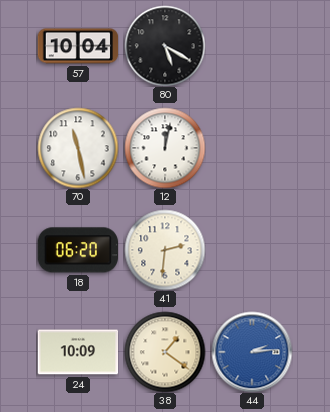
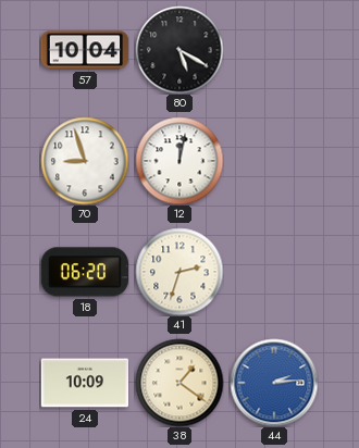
70: 11:28 -> 8:57 (85, 161)
41: 2:31 -> 2:33 (179, 272)
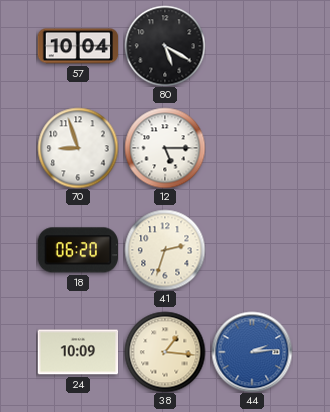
12: 12:02 -> 5:15 (165, 148)
38: 1:21 -> 1:16 (165, 352)
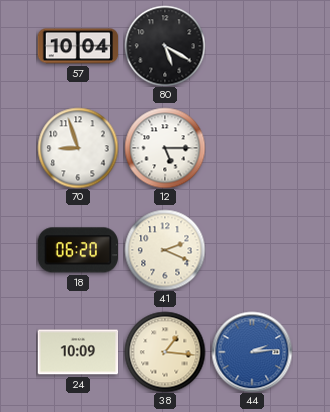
41: 2:33 -> 2:19 (165, 250)
